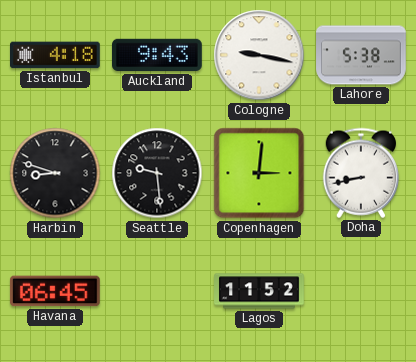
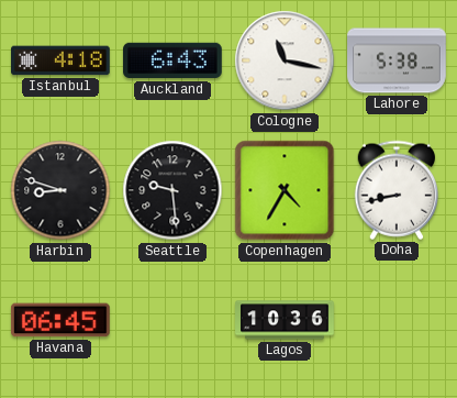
Auckland: 9:43 -> 6:43 (174, 60)
Cologne: 9:17 -> 11:17 (285, 60)
Copenhagen: 3:01 -> 4:35 (285, 190)
Lagos: 11:52 -> 10:36 (285, 320)
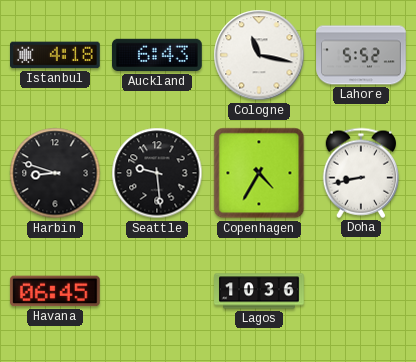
Lahore: 5:38 -> 5:52 (361, 55)
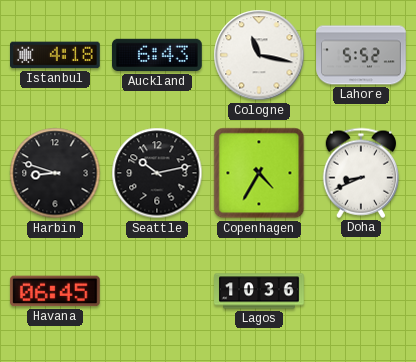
Seattle: 9:29 -> 10:13 (157, 173)
Doha: 8:43 -> 8:41 (360, 173)
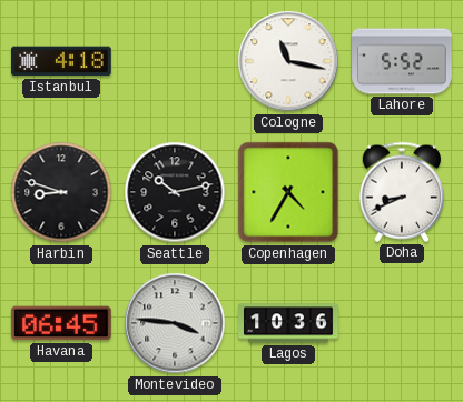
Auckland: 6:43 -> none (158, 55)
Montevideo: none -> 3:46 (175, 323)
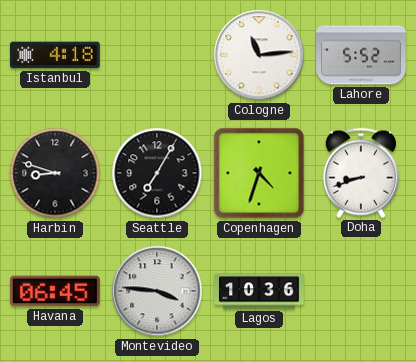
Cologne: 11:17 -> 11:14 (259, 55)
Seattle: 10:13 -> 7:05 (157, 173)
Copenhagen: 4:35 -> 4:33 (259, 173)
Doha: 8:41 -> 8:42 (360, 173)
